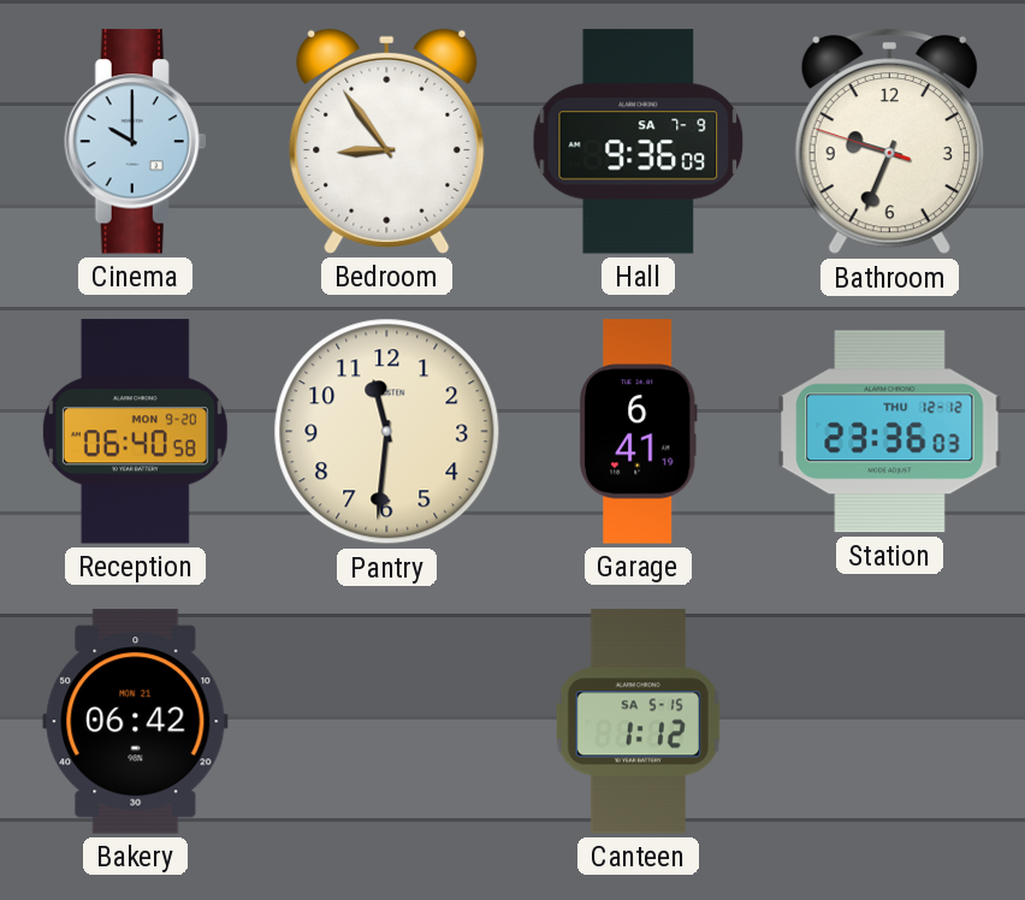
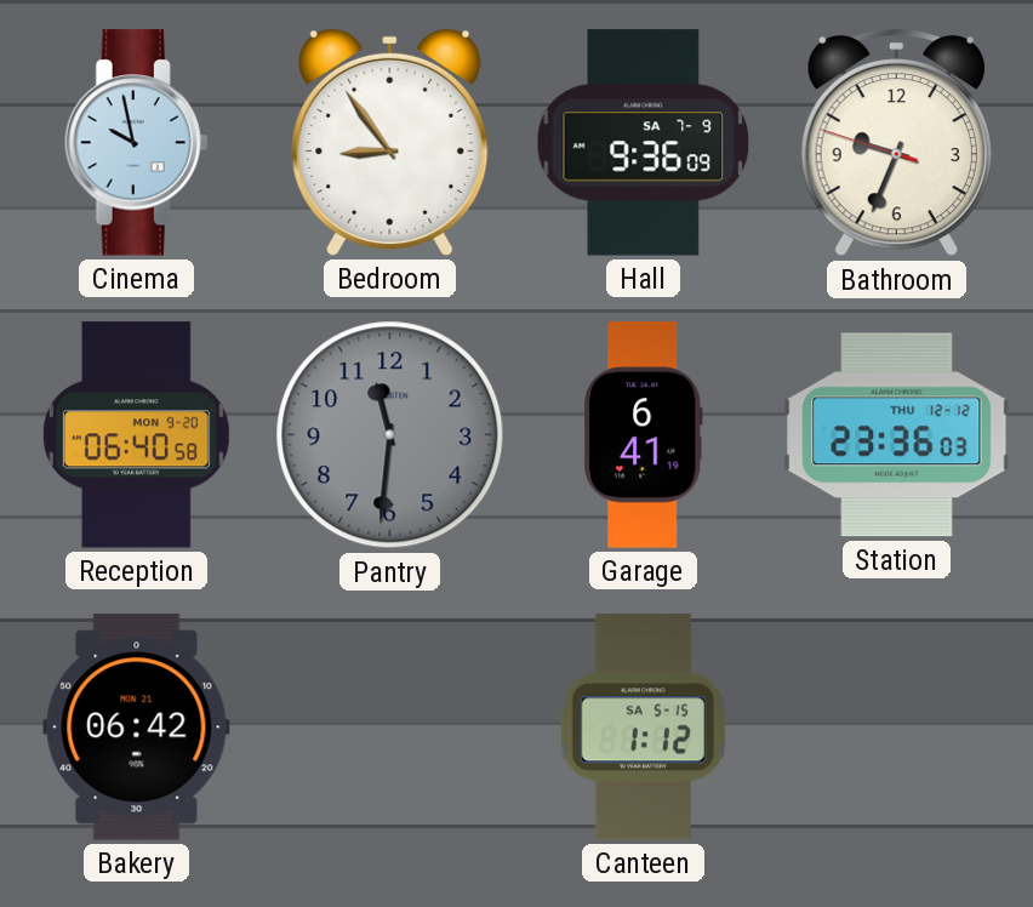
Cinema: 10:00 -> 9:58 (137, 143)
Pantry dial: cream -> grey (390, 435)
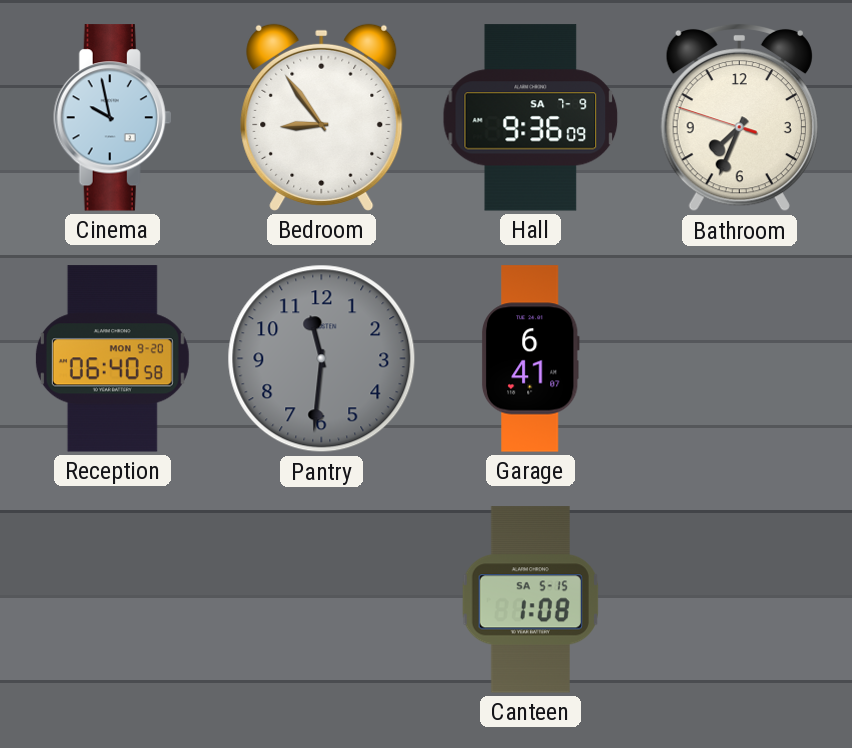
Bathroom: 9:33 -> 7:33 (739, 118)
Garage: 6:41:19 -> 6:41:07 (530, 359)
Station: 23:36 -> none (897, 435)
Bakery: 06:42 -> none (137, 728)
Canteen: 1:12 -> 1:08 (530, 600)
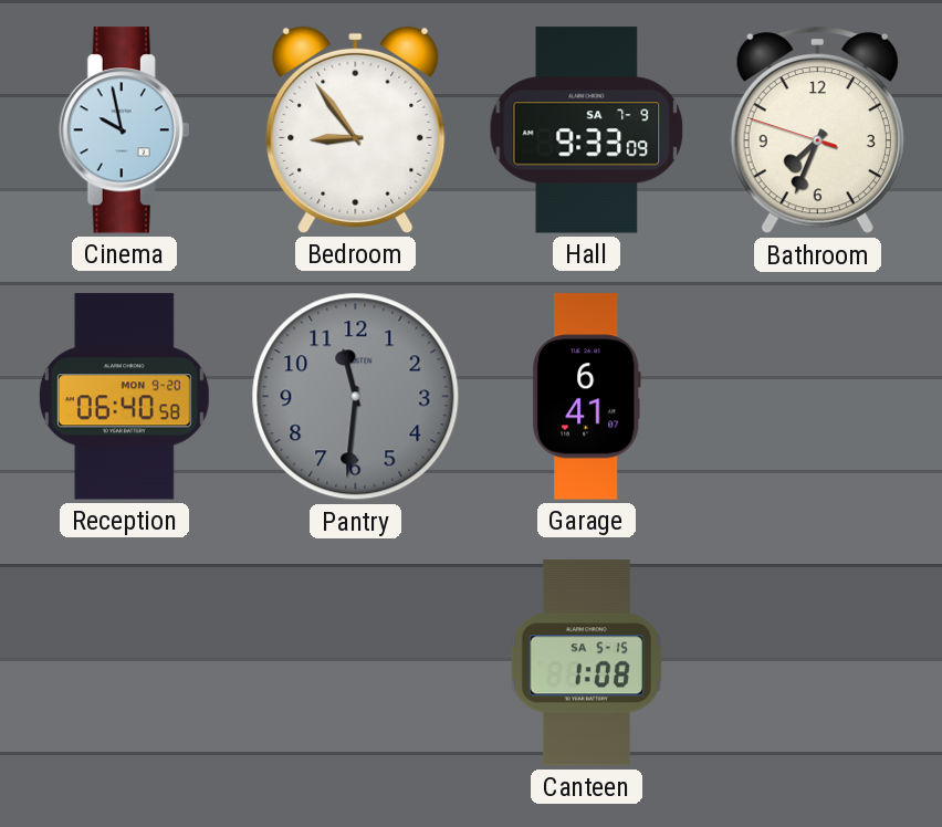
Hall: 9:36 -> 9:33 (587, 130)
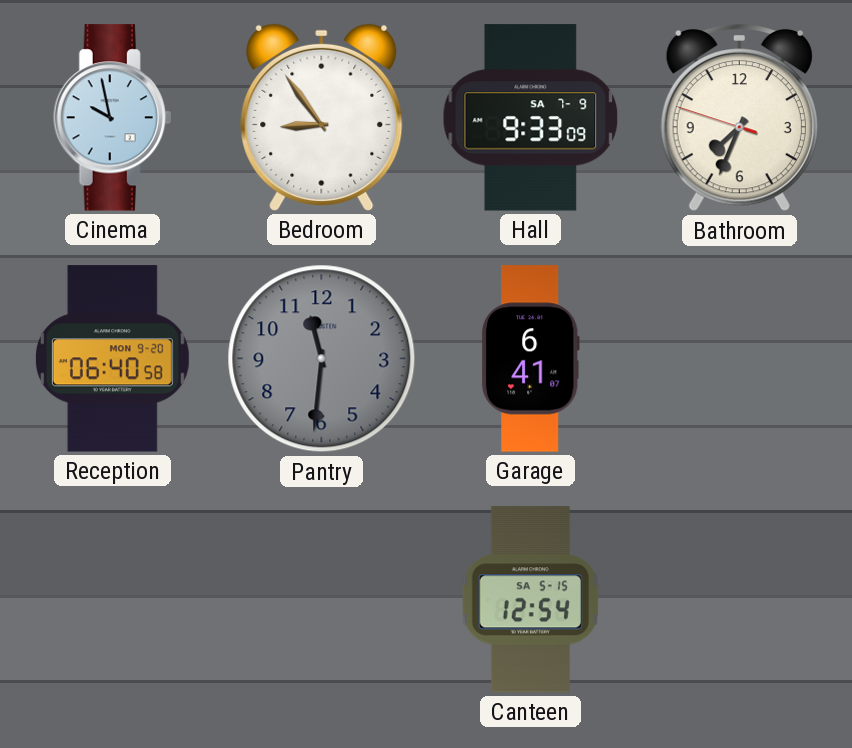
Canteen: 1:08 -> 12:54 (530, 600)
